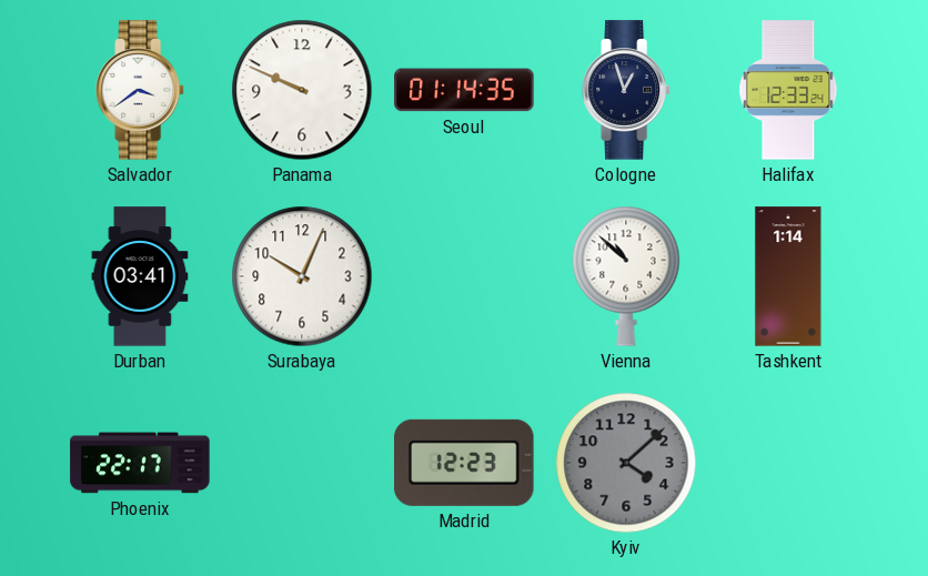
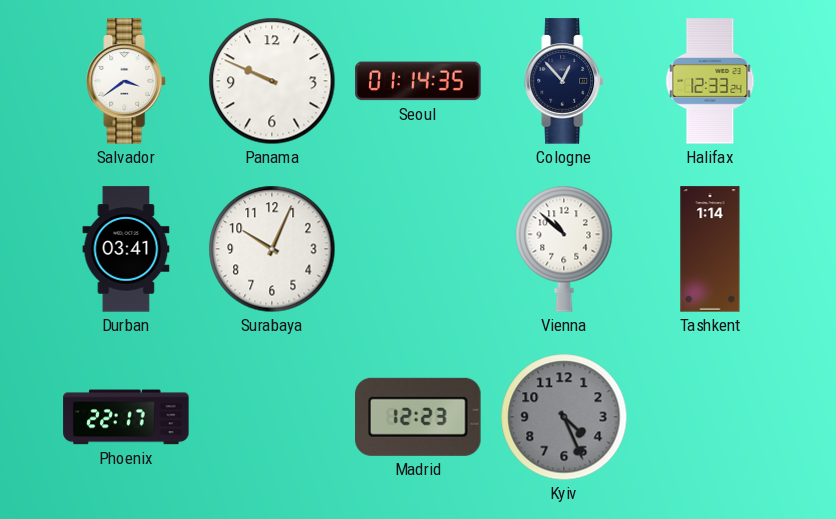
Cologne: 12:57 -> 12:53 (564, 81)
Kyiv: 4:08 -> 4:26 (564, 417)
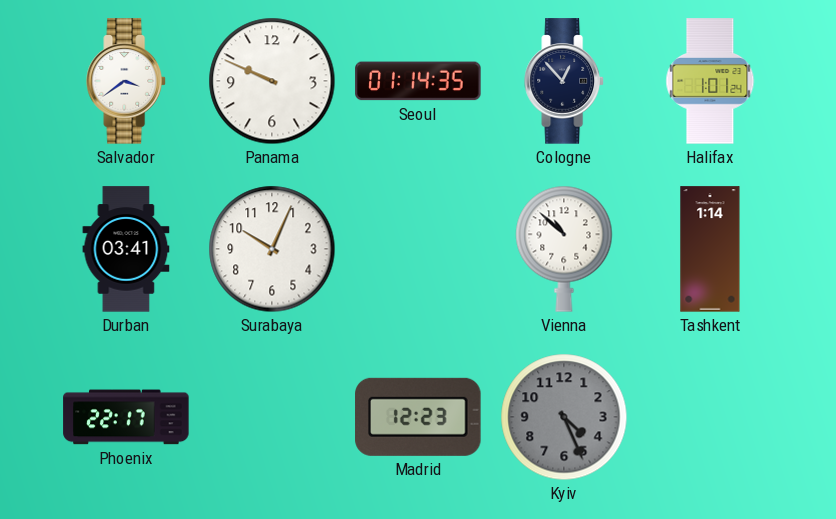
Halifax: 12:33 -> 1:01 (710, 81)
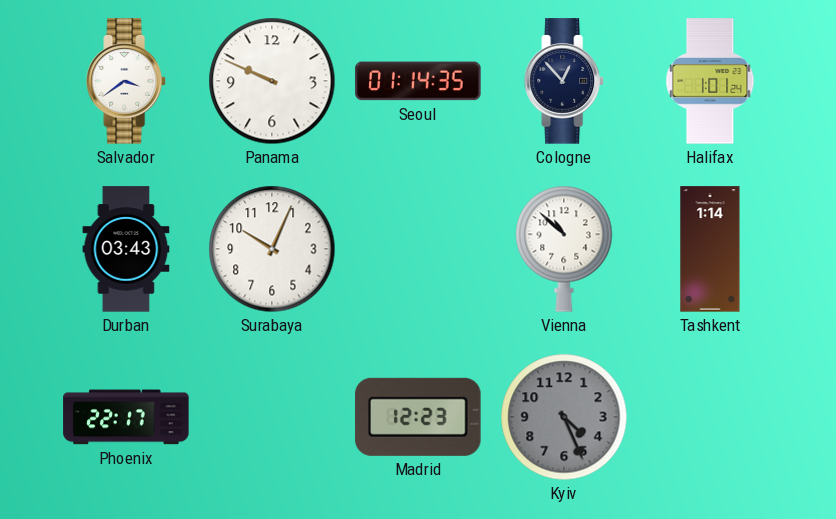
Durban: 03:41 -> 03:43 (126, 249)
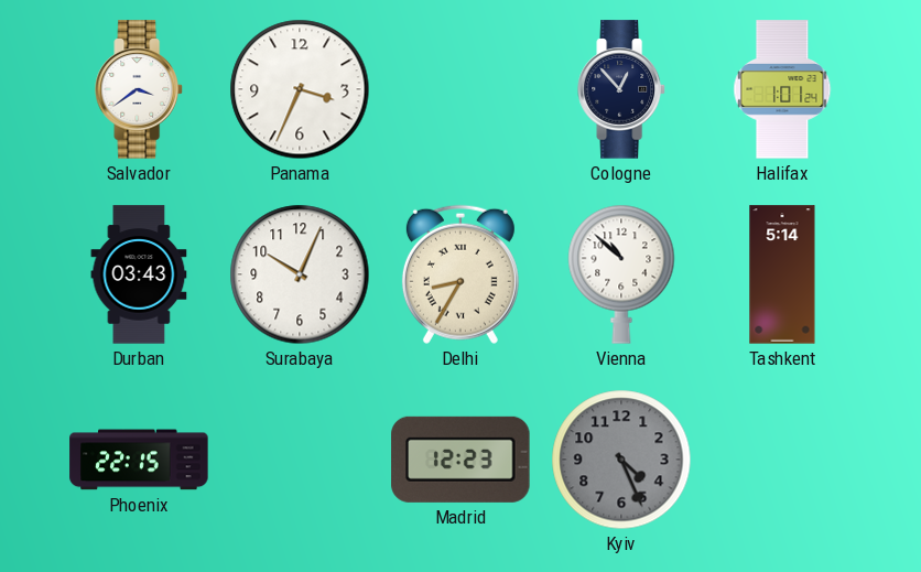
Panama: 9:49 -> 3:34 (300, 89)
Seoul: 01:14 -> none (418, 81)
Delhi: none -> 8:35 (460, 274)
Tashkent: 1:14 -> 5:14 (782, 274)
Phoenix: 22:17 -> 22:15 (139, 460)
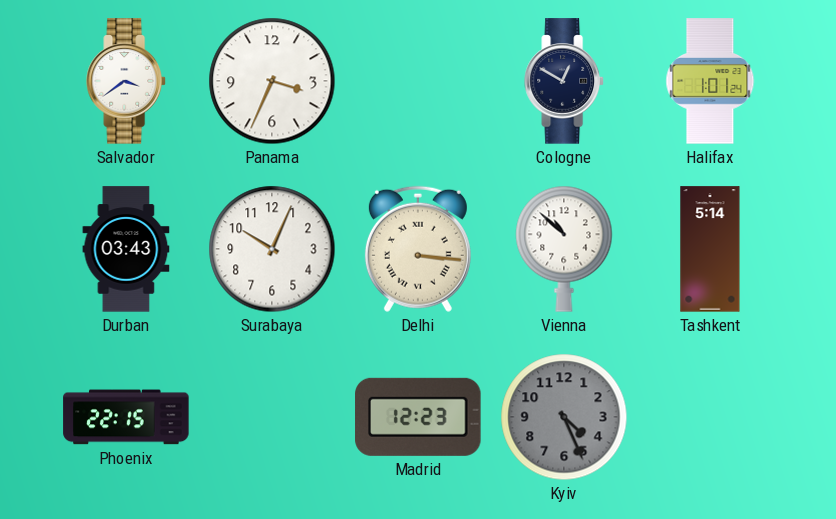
Cologne: 12:53 -> 12:50 (564, 81)
Delhi: 8:35 -> 3:16 (418, 249)
